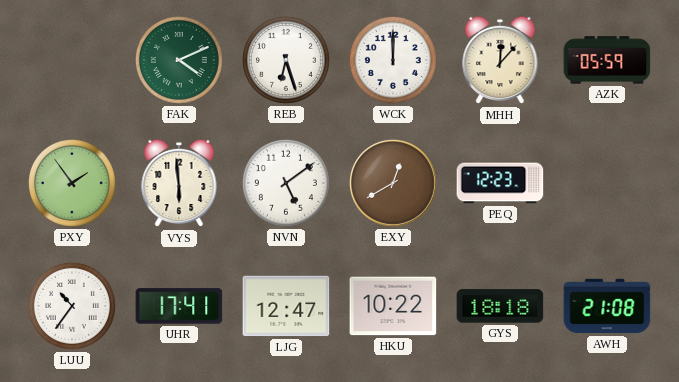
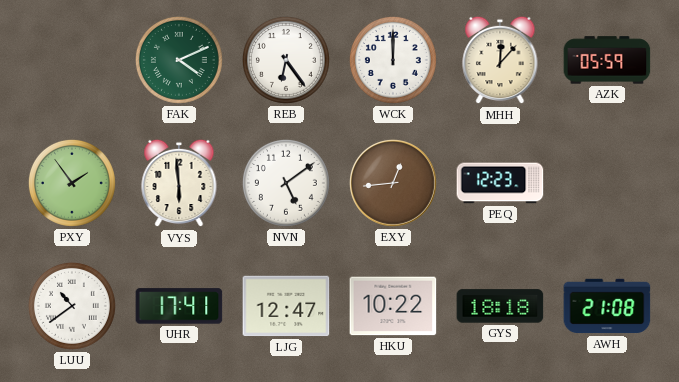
REB: 6:27 -> 6:24 (286, 60)
EXY: 12:40 -> 12:44 (393, 183)
LUU: 10:36 -> 10:39 (72, 306)
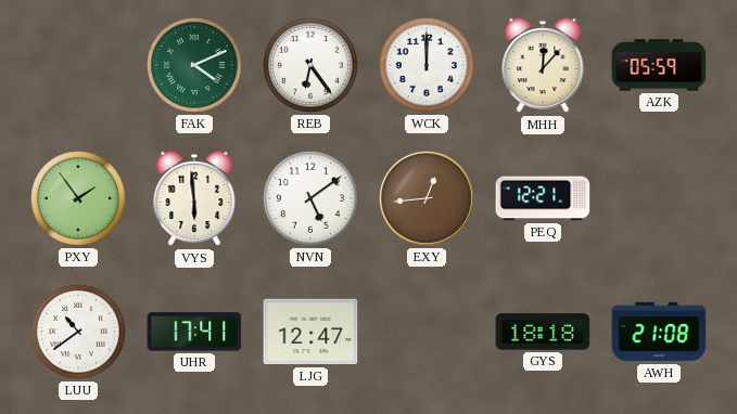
PEQ: 12:23 -> 12:21 (543, 198)
HKU: 10:22 -> none (393, 306)
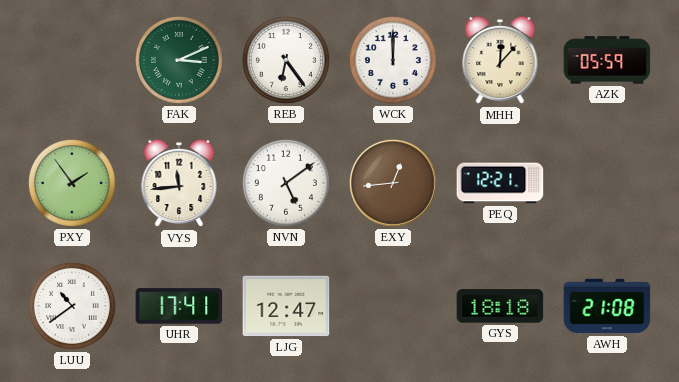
FAK: 4:11 -> 3:11 (179, 60)
VYS: 5:59 -> 11:44 (179, 183)
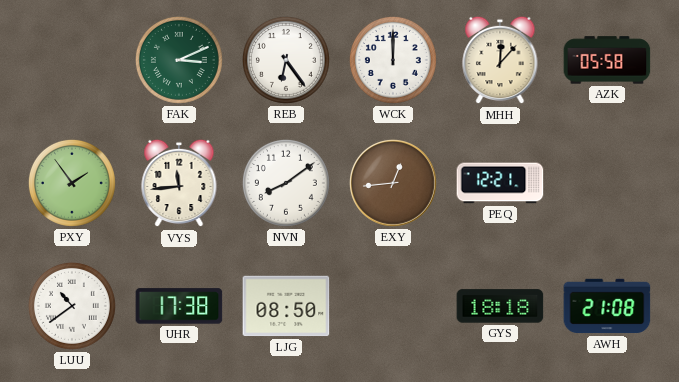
AZK: 05:59 -> 05:58 (607, 60)
NVN: 5:09 -> 8:09 (286, 183)
UHR: 17:41 -> 17:38 (179, 306)
LJG: 12:47 -> 08:50 (286, 306)
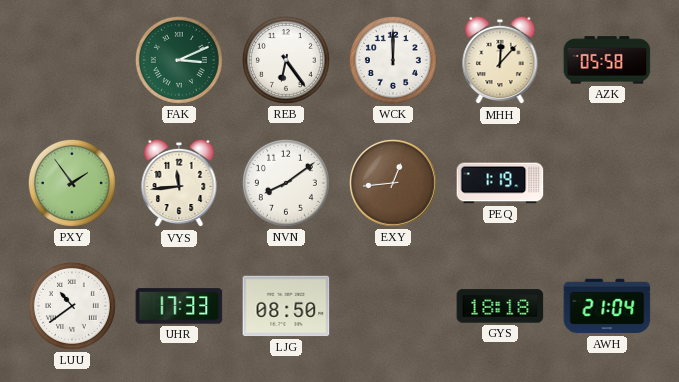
PEQ: 12:21 -> 1:19 (500, 183)
UHR: 17:38 -> 17:33 (179, 306)
AWH: 21:08 -> 21:04 (607, 306)
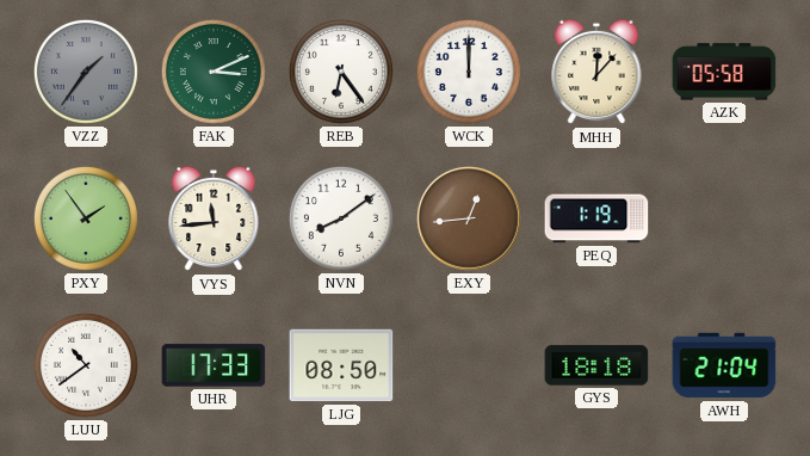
VZZ: none -> 1:36 (86, 72)
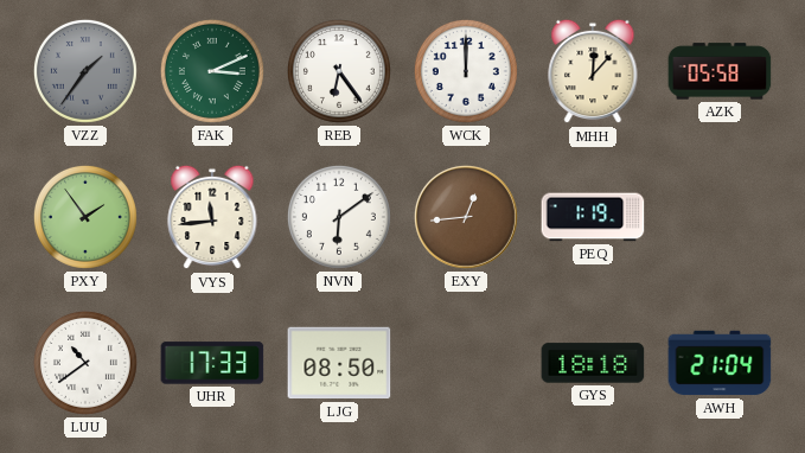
NVN: 8:09 -> 6:09 (339, 217)
